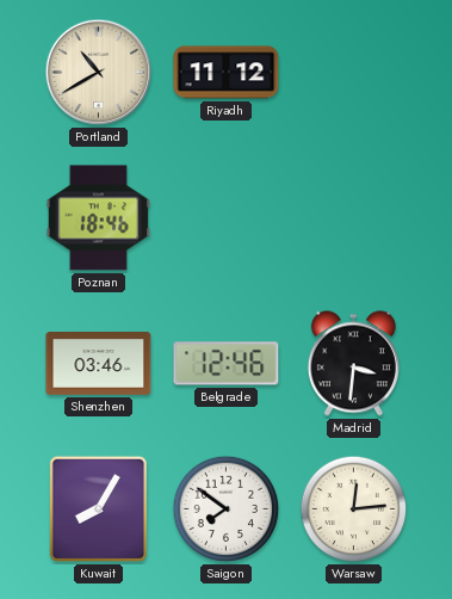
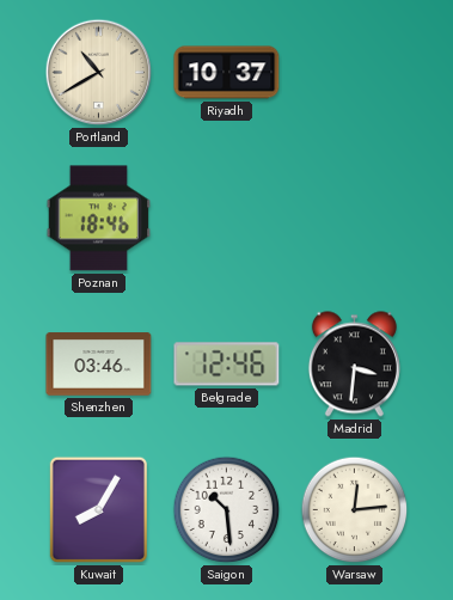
Riyadh: 11:12 -> 10:37 (227, 73)
Saigon: 7:51 -> 10:29 (227, 510)
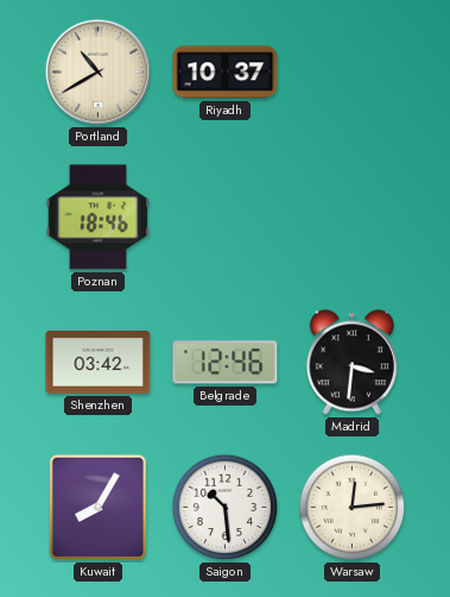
Shenzhen: 03:46 -> 03:42 (99, 363)
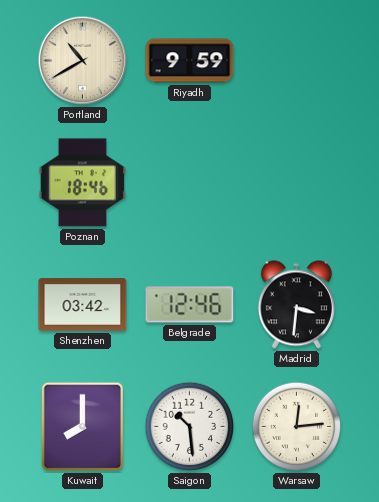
Riyadh: 10:37 -> 9:59 (190, 61)
Kuwait: 8:05 -> 8:00 (83, 427)
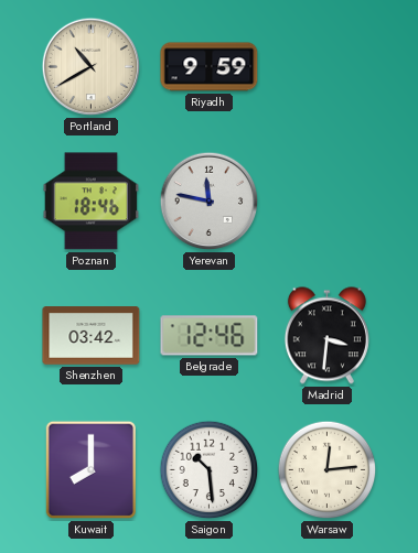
Yerevan: none -> 11:47 (210, 202)
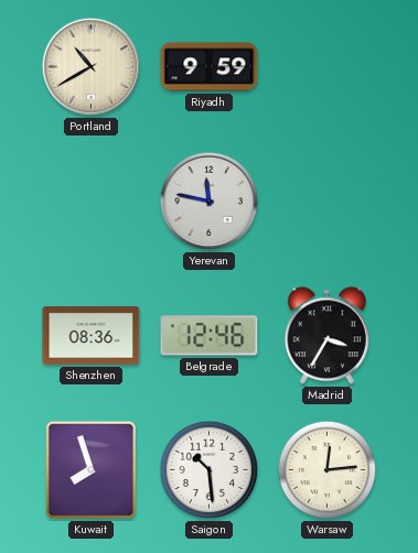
Poznan: 18:46 -> none (92, 202)
Shenzhen: 03:42 -> 08:36 (92, 336)
Madrid: 3:31 -> 3:35 (326, 336)
Kuwait: 8:00 -> 7:57 (92, 470)
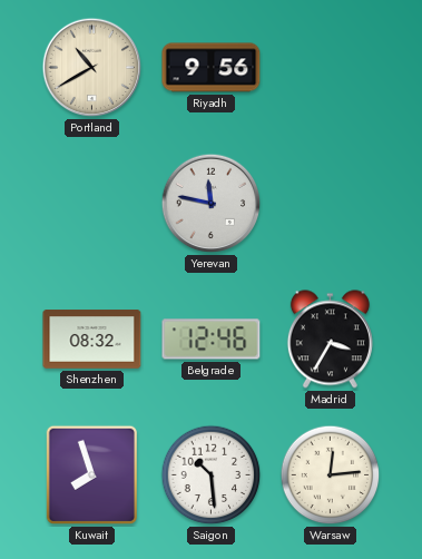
Riyadh: 9:59 -> 9:56 (212, 68)
Shenzhen: 08:36 -> 08:32 (92, 340)
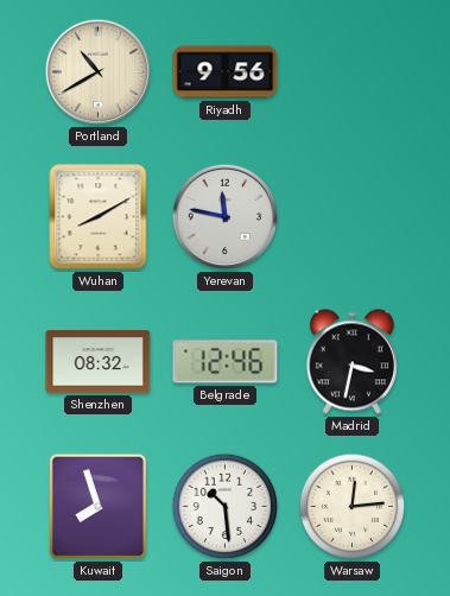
Wuhan: none -> 8:10 (99, 217)
Madrid: 3:35 -> 3:32 (351, 362)
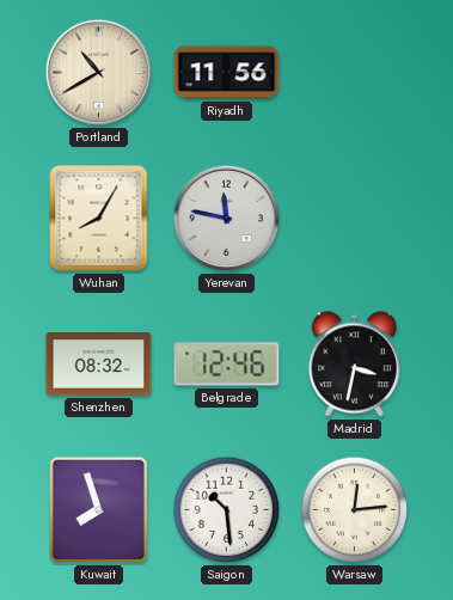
Riyadh: 9:56 -> 11:56 (227, 73)
Wuhan: 8:10 -> 8:05 (99, 219)
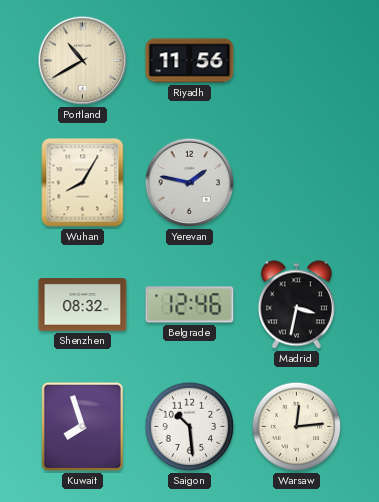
Yerevan: 11:47 -> 1:47 (190, 183)
